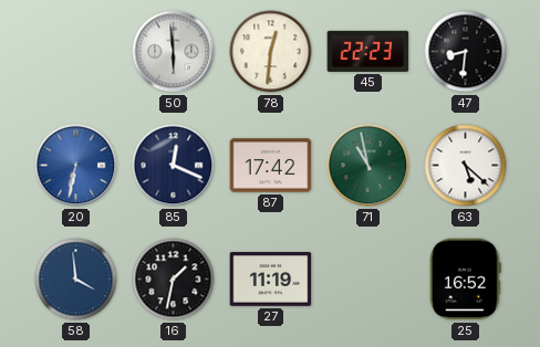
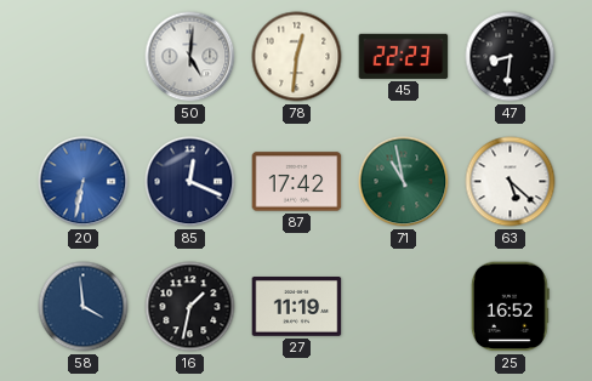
50: 5:59 -> 5:01 (190, 57)
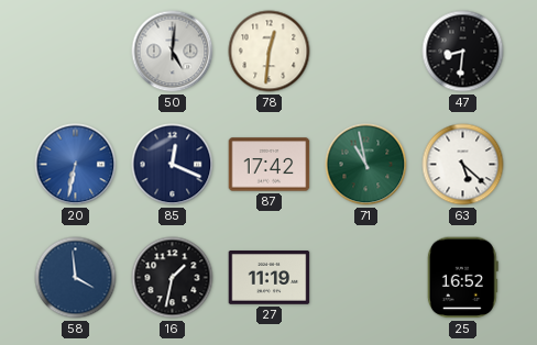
45: 22:23 -> none (404, 56)
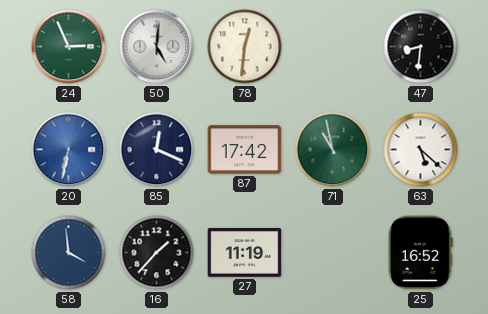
24: none -> 2:56 (69, 47)
16: 1:32 -> 1:37 (157, 253)
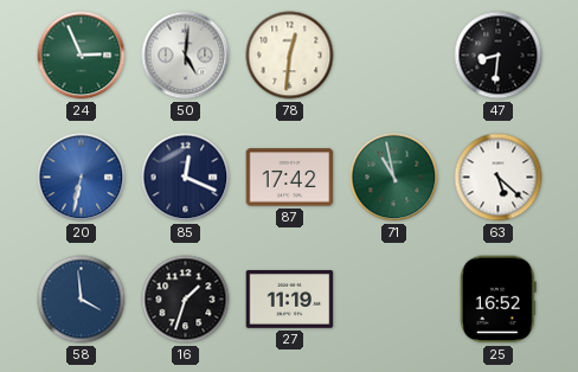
16: 1:37 -> 1:33 (186, 300)
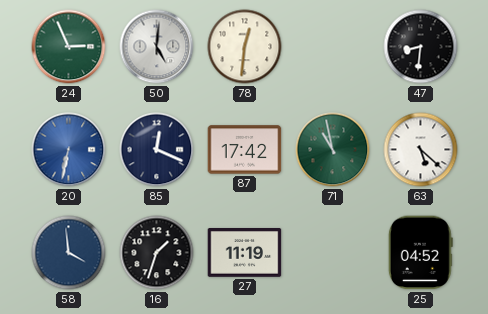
25: 16:52 -> 04:52 (420, 253)
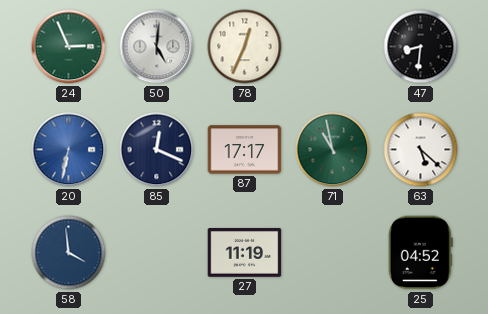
78: 12:31 -> 12:34 (245, 47)
87: 17:42 -> 17:17 (245, 150)
16: 1:33 -> none (157, 253)
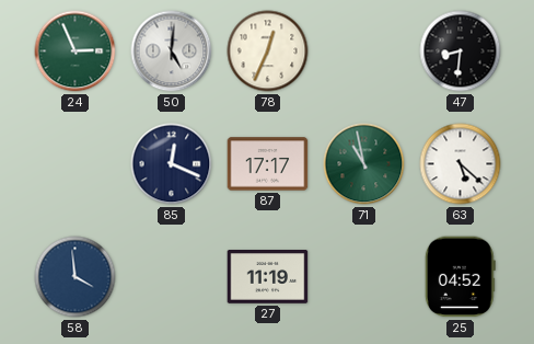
20: 6:32 -> none (69, 150)
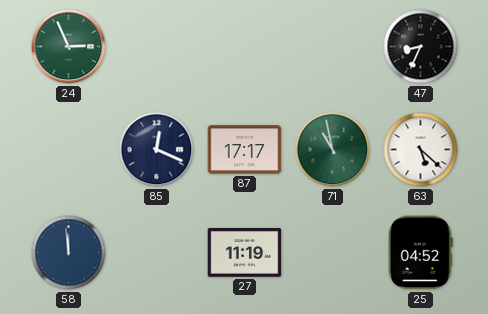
50: 5:01 -> none (172, 51)
78: 12:34 -> none (268, 51)
47: 8:31 -> 8:34 (421, 47)
58: 3:59 -> 11:59 (69, 253)
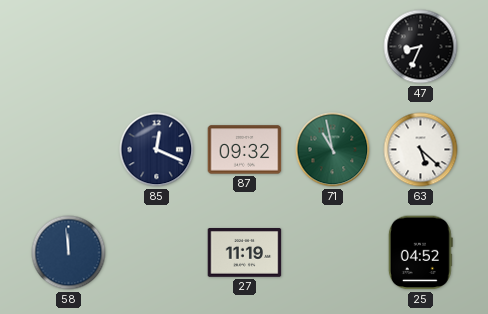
24: 2:56 -> none (69, 47)
87: 17:17 -> 09:32 (245, 150)
